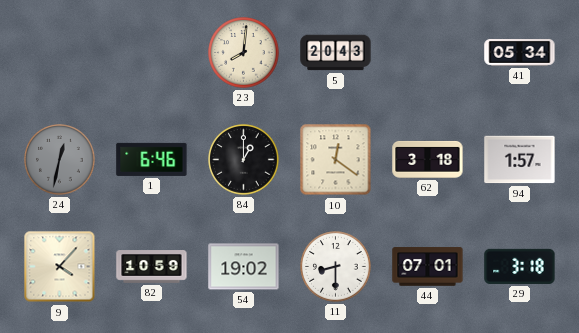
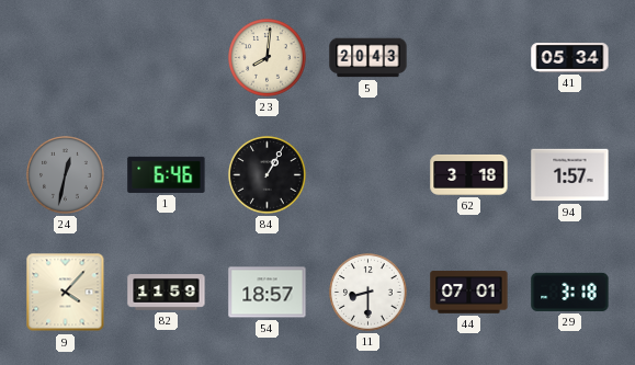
84: 1:00 -> 1:05 (268, 175)
10: 12:21 -> none (336, 160)
82: 10:59 -> 11:59 (167, 293)
54: 19:02 -> 18:57 (268, 293)
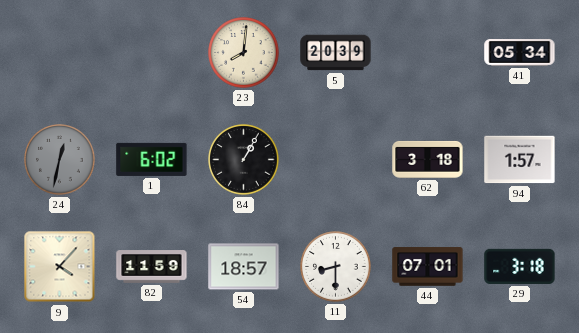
5: 20:43 -> 20:39 (336, 53)
1: 6:46 -> 6:02 (152, 159)
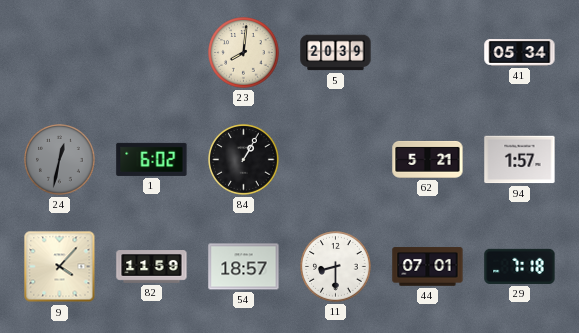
62: 3:18 -> 5:21 (428, 159)
29: 3:18 -> 7:18 (520, 266)
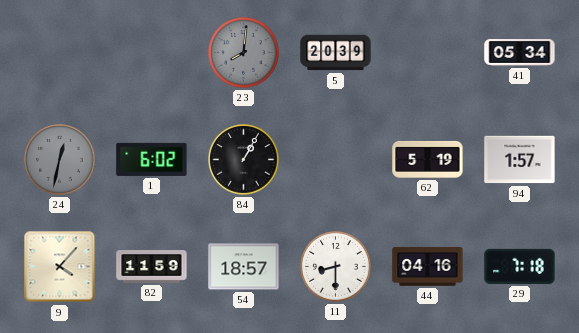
23 dial: cream -> grey (244, 53)
62: 5:21 -> 5:19 (428, 159)
44: 07:01 -> 04:16 (428, 267)
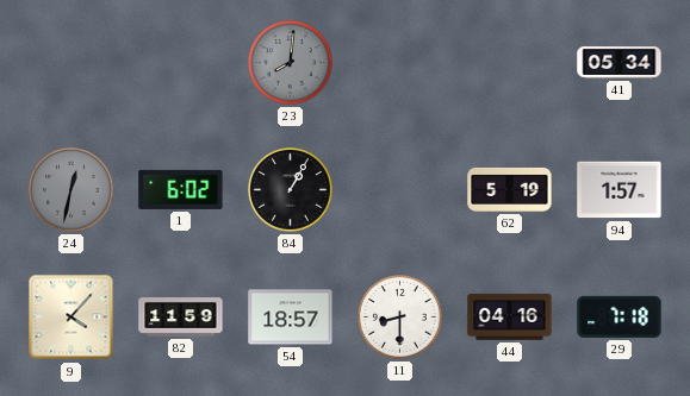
5: 20:39 -> none (336, 53)
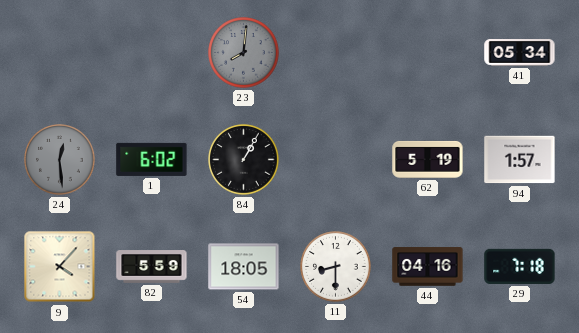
24: 12:32 -> 12:29 (60, 160)
82: 11:59 -> 5:59 (152, 267)
54: 18:57 -> 18:05 (244, 267)
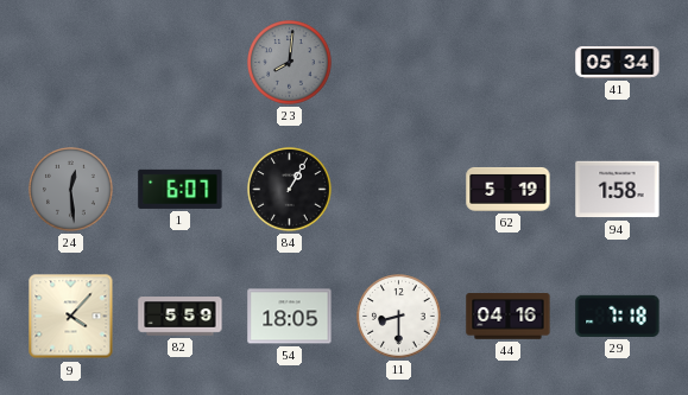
1: 6:02 -> 6:07 (181, 189)
94: 1:57 -> 1:58 (618, 190)
